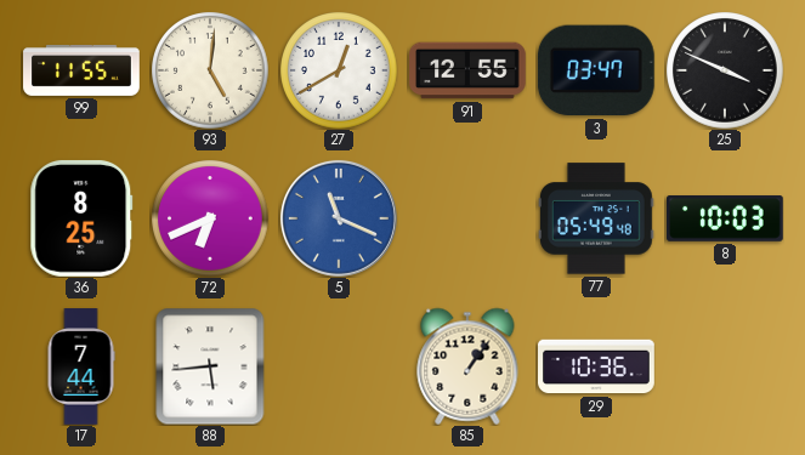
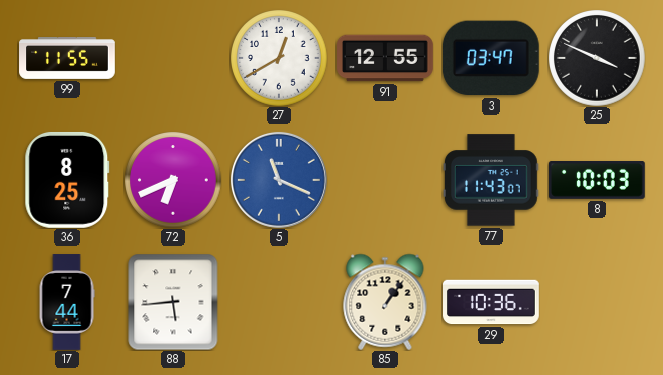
93: 5:01 -> none (210, 70)
77: 05:49 -> 11:43 (492, 180)
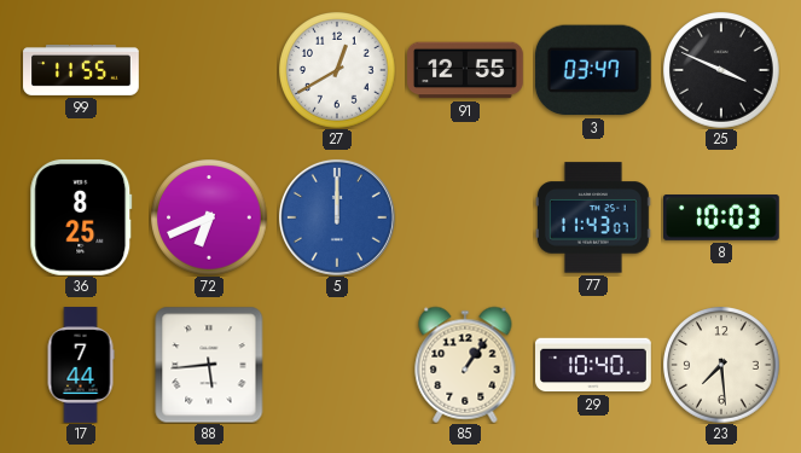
5: 11:19 -> 12:00 (337, 217)
29: 10:36 -> 10:40 (594, 365)
23: none -> 7:29 (721, 365)
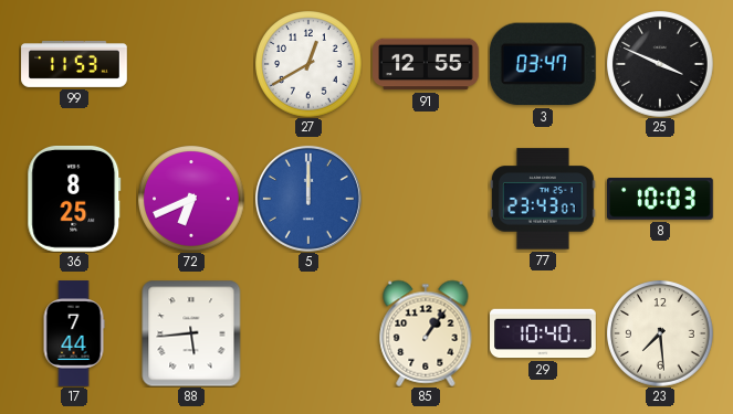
99: 11:55 -> 11:53 (74, 65)
77: 11:43 -> 23:43 (544, 199)
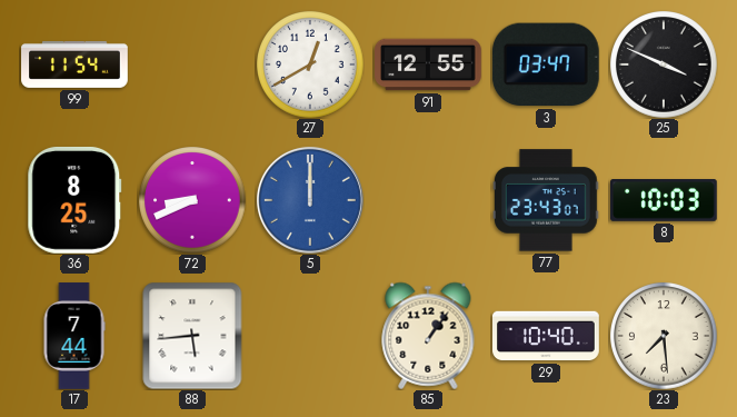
99: 11:53 -> 11:54 (74, 66)
72: 6:41 -> 8:41 (192, 200)
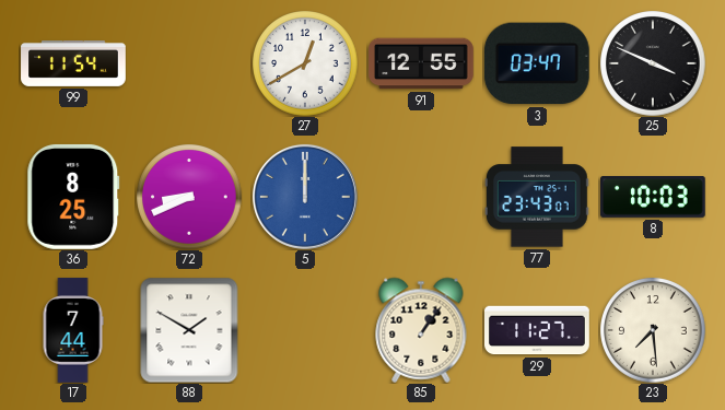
88: 5:44 -> 1:50 (189, 330)
29: 10:40 -> 11:27 (538, 330)
